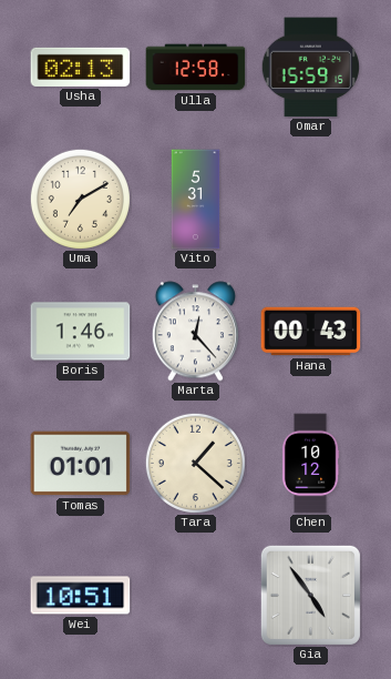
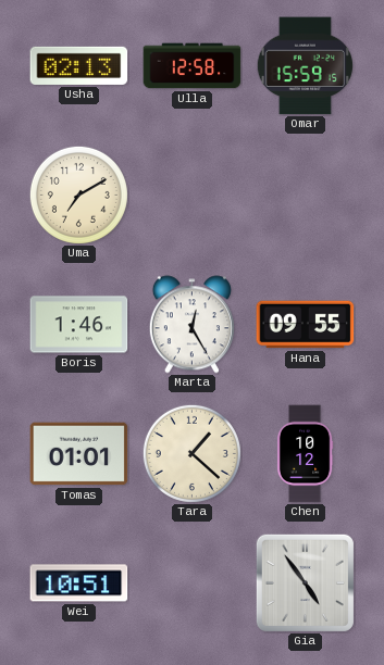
Vito: 5:31 -> none (196, 200)
Marta: 12:23 -> 12:25 (191, 325)
Hana: 00:43 -> 09:55 (306, 325)
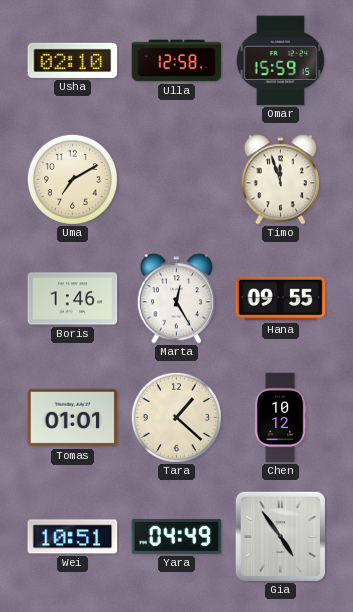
Usha: 02:13 -> 02:10 (73, 60)
Timo: none -> 11:57 (280, 180)
Yara: none -> 04:49 (177, 537)
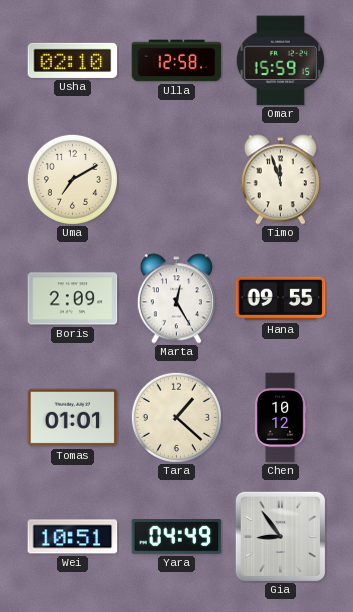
Boris: 1:46 -> 2:09 (73, 299)
Gia: 4:54 -> 8:54 (280, 536)
